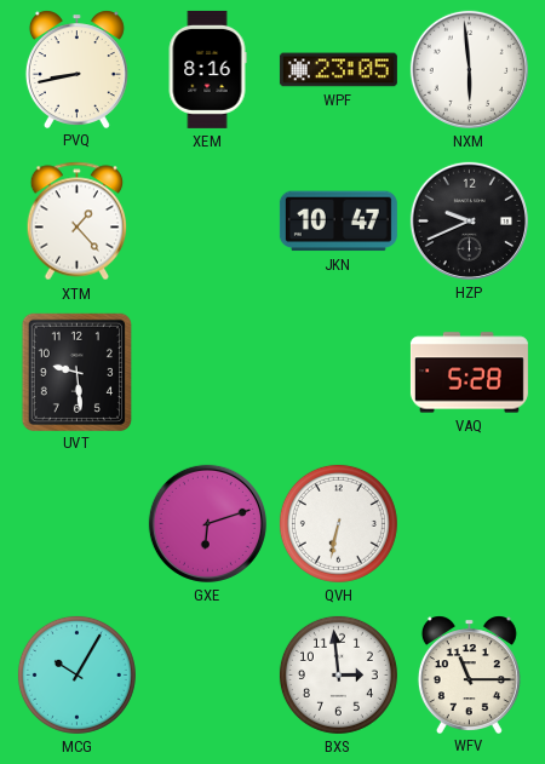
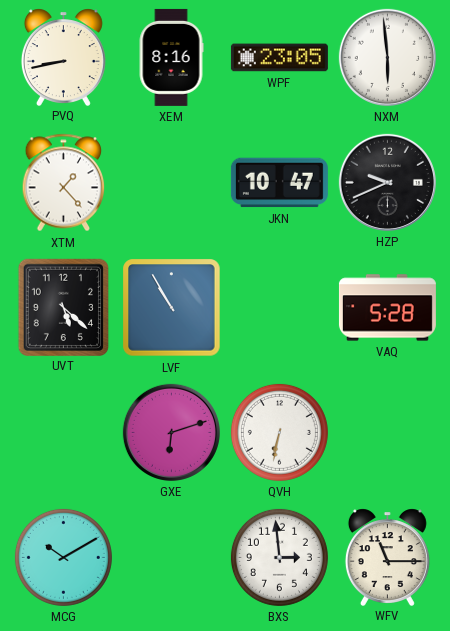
UVT: 9:29 -> 5:22 (63, 307)
LVF: none -> 10:55 (172, 308)
MCG: 10:05 -> 10:10 (63, 557)
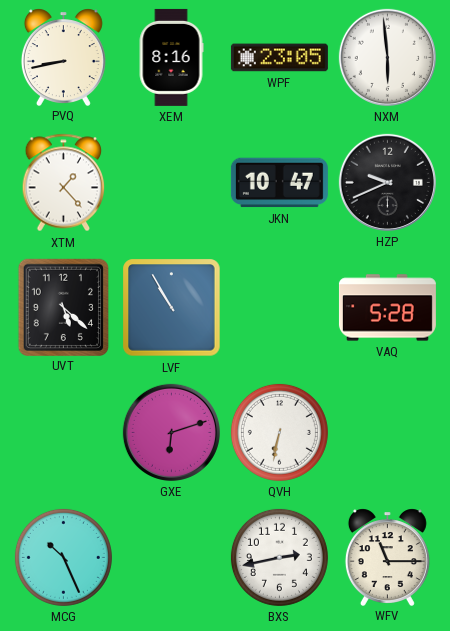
MCG: 10:10 -> 10:26 (63, 557)
BXS: 2:59 -> 2:43 (279, 557)
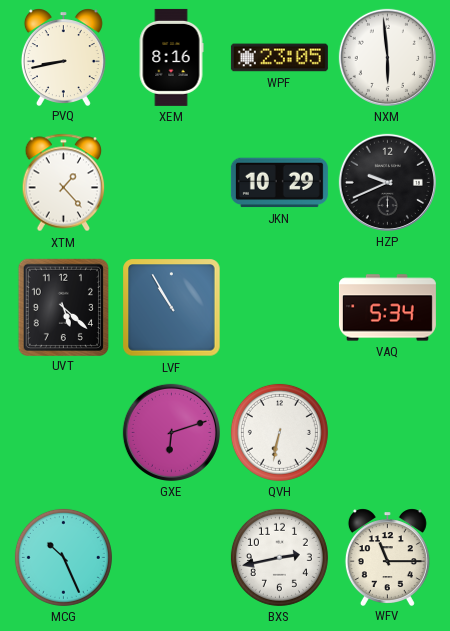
JKN: 10:47 -> 10:29 (279, 183)
VAQ: 5:28 -> 5:34 (387, 308)
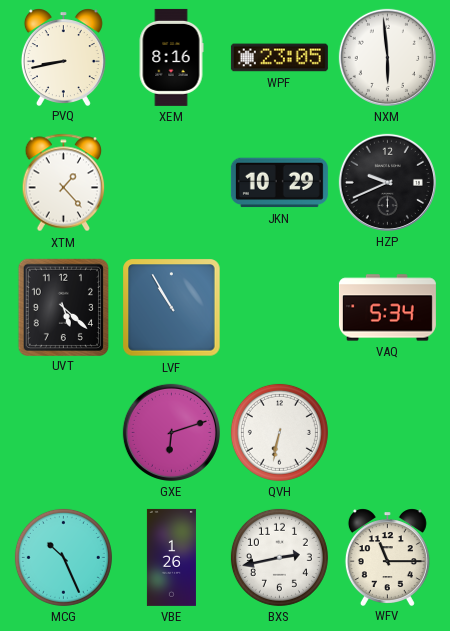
VBE: none -> 1:26 (171, 557)
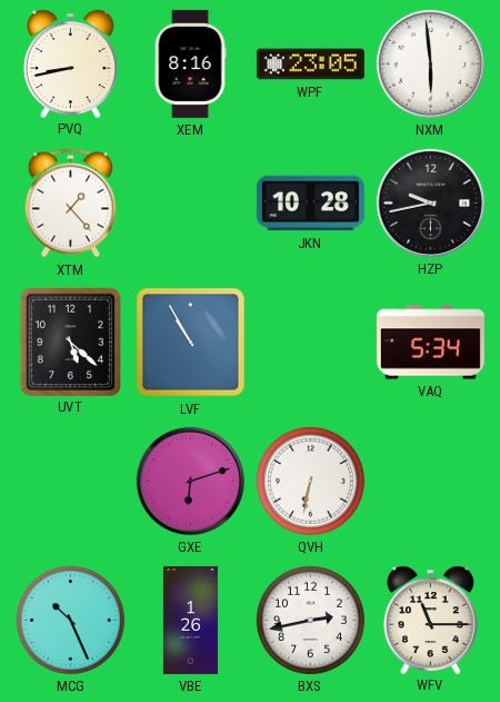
JKN: 10:29 -> 10:28 (310, 204)
HZP: 9:41 -> 9:43 (430, 202)
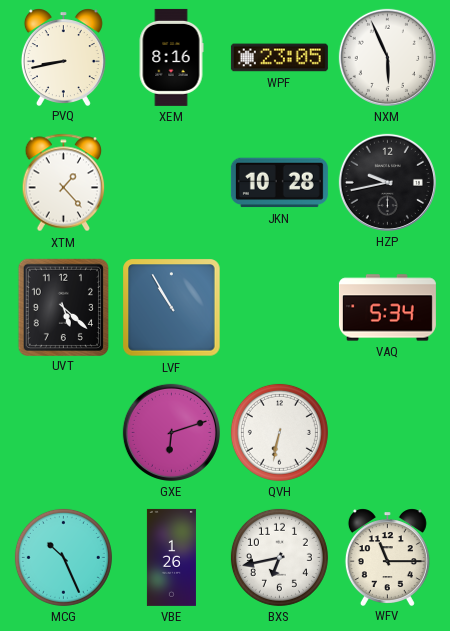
NXM: 5:59 -> 5:56 (387, 57)
BXS: 2:43 -> 6:43 (279, 557)
